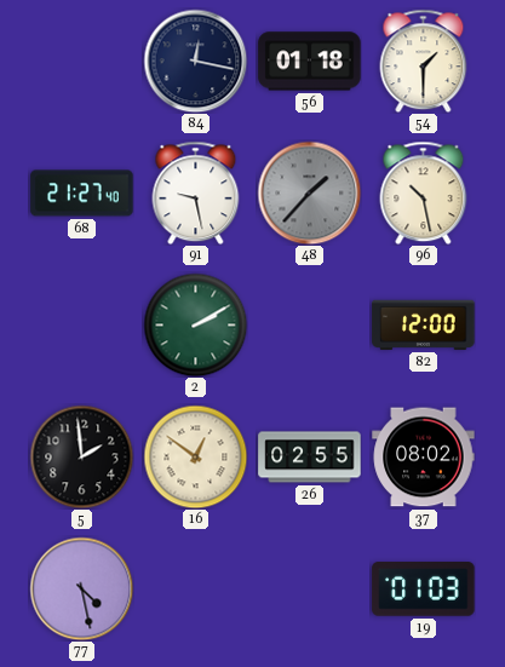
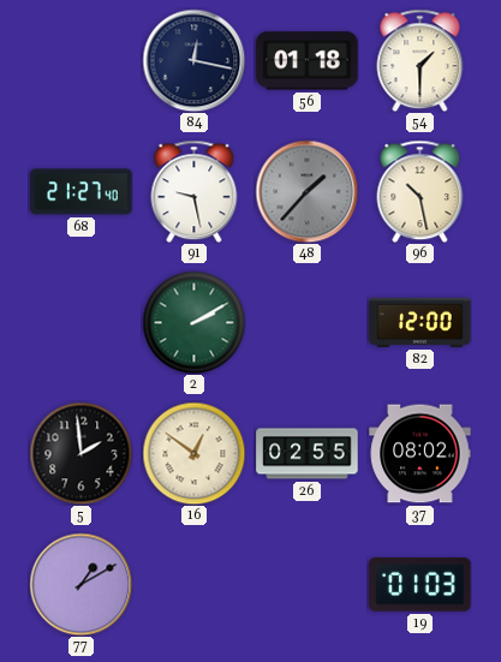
77: 4:28 -> 1:10 (80, 584)
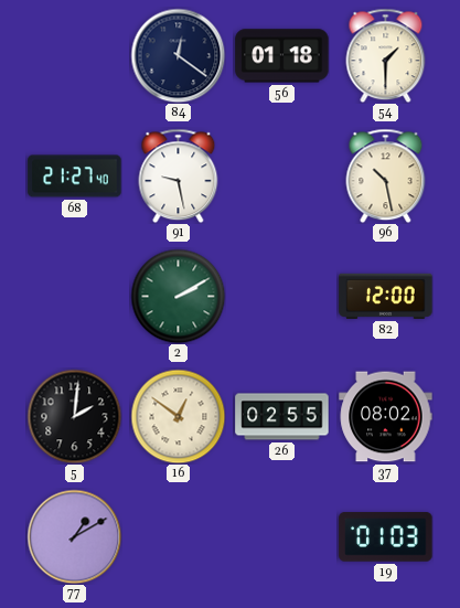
84: 12:17 -> 12:21 (178, 55)
48: 1:37 -> none (306, 191)
5: 1:59 -> 2:01 (74, 416)
